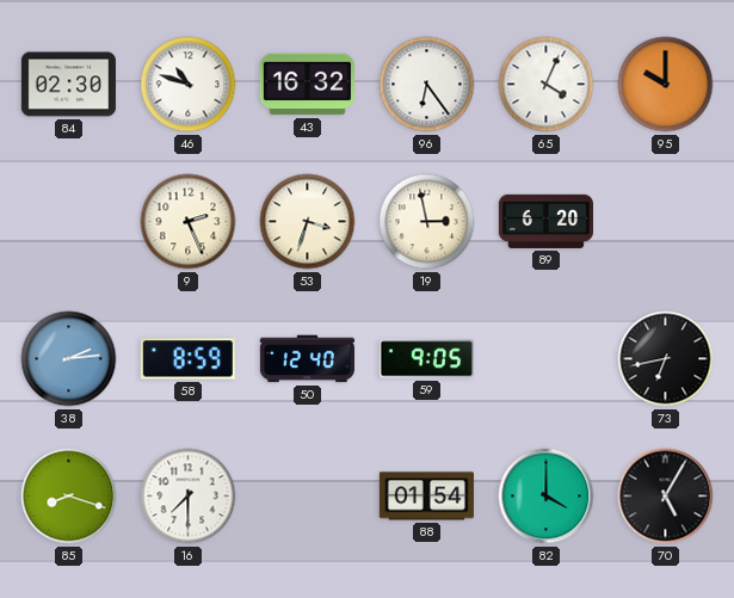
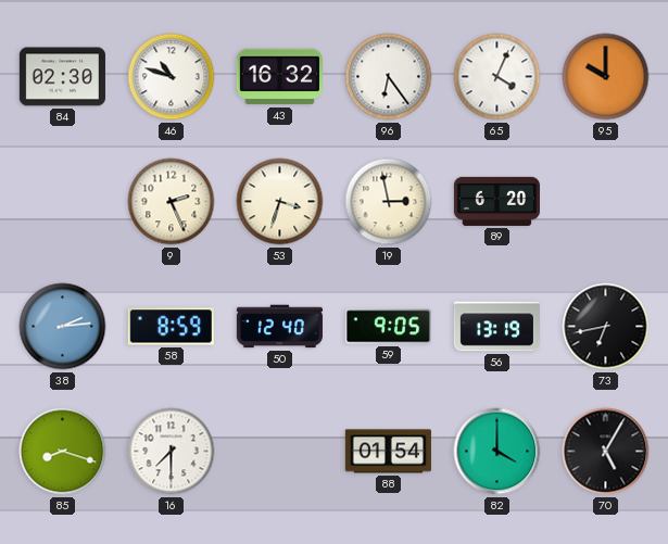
56: none -> 13:19 (496, 327)
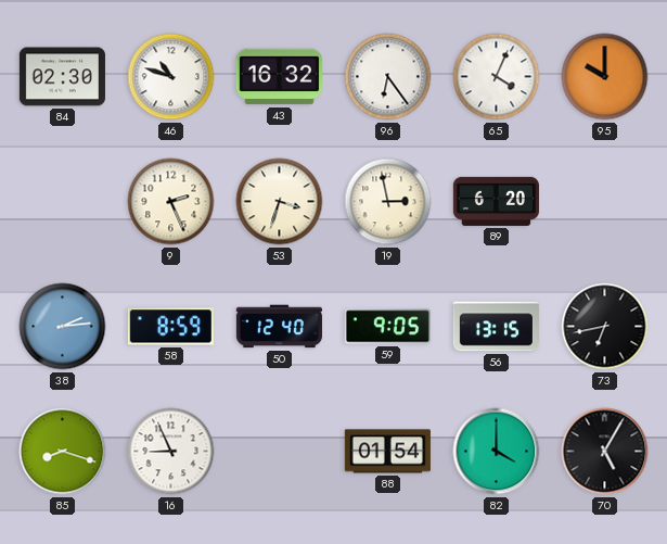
56: 13:19 -> 13:15 (496, 327)
16: 7:30 -> 8:56 (171, 452)
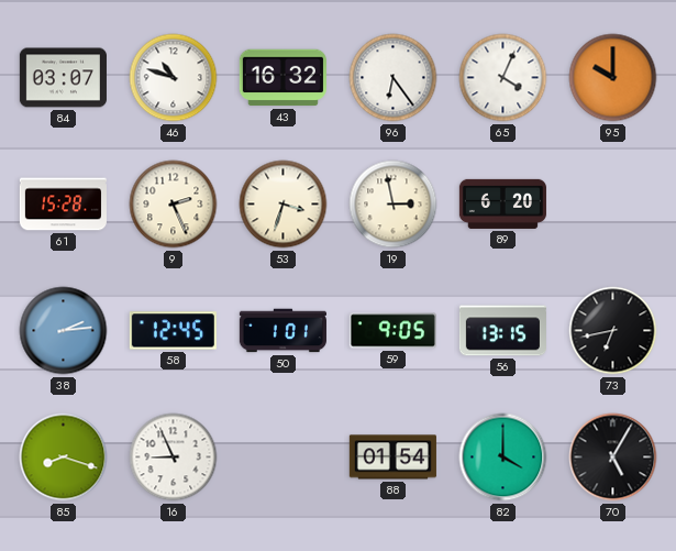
84: 02:30 -> 03:07 (63, 78)
61: none -> 15:28 (63, 205)
58: 8:59 -> 12:45 (173, 331)
50: 12:40 -> 1:01 (282, 331)
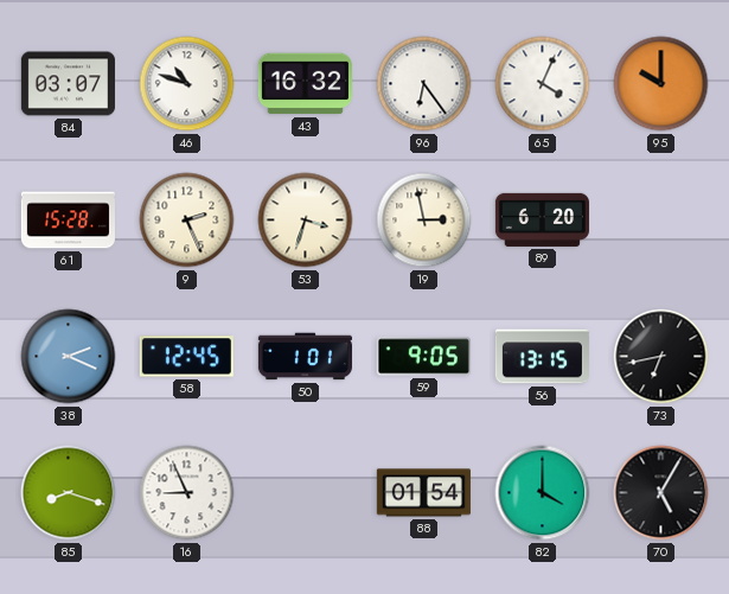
38: 2:14 -> 2:19 (69, 357)
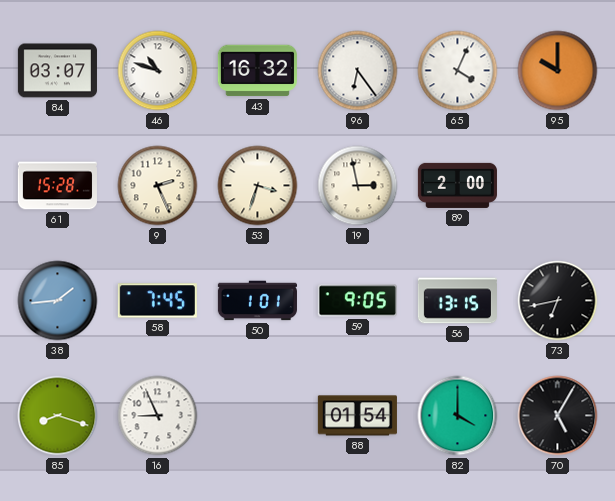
89: 6:20 -> 2:00 (457, 185)
38: 2:19 -> 1:44 (58, 301)
58: 12:45 -> 7:45 (157, 301)
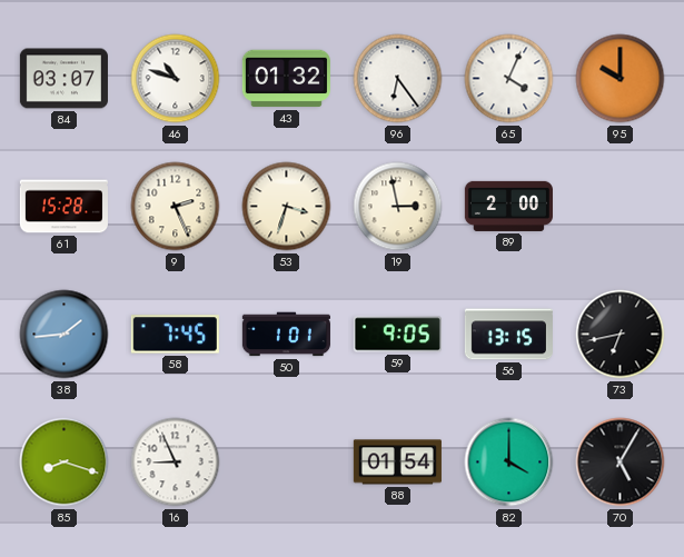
43: 16:32 -> 01:32 (286, 79)
